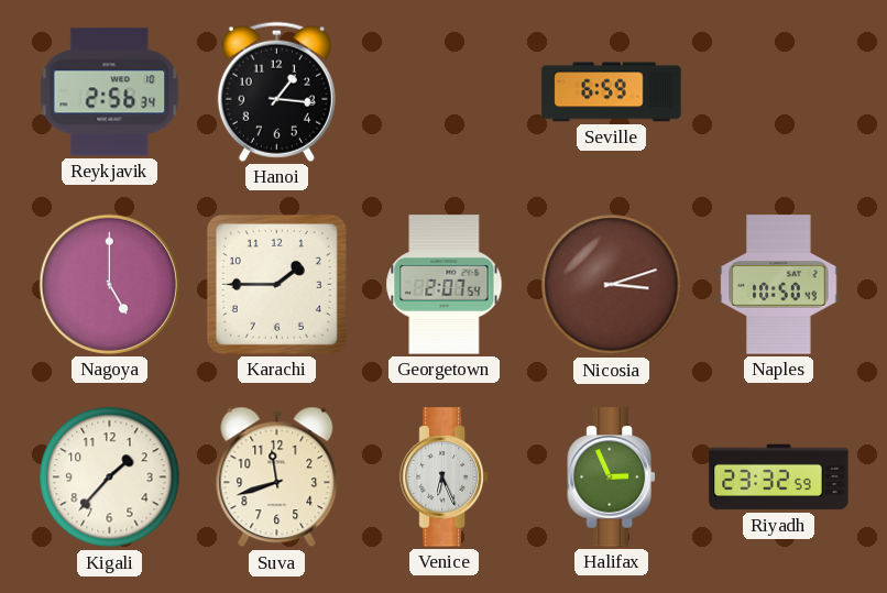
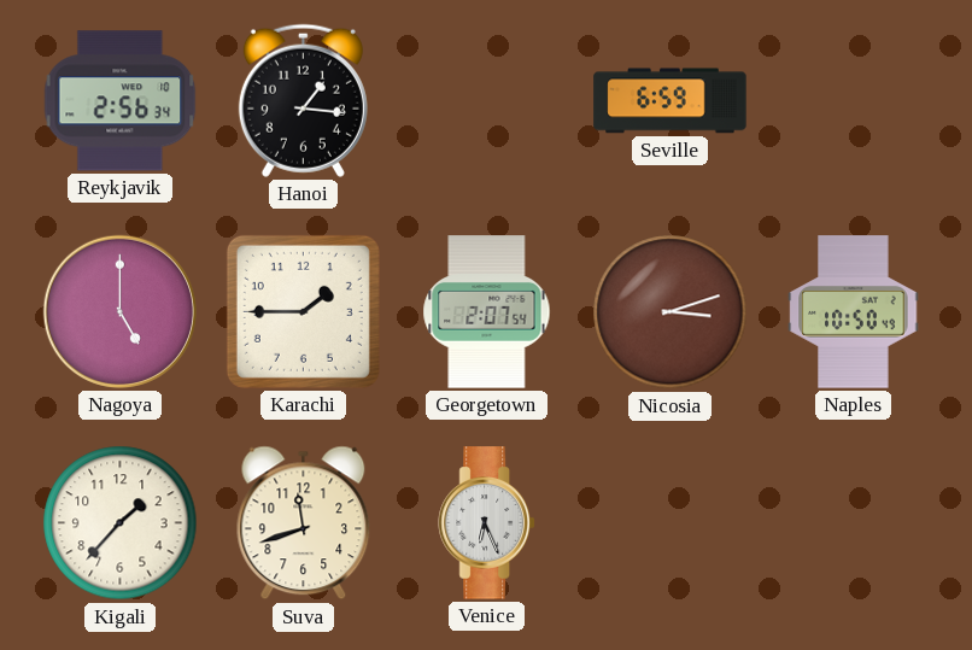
Halifax: 2:56 -> none (612, 477)
Riyadh: 23:32 -> none (779, 477)
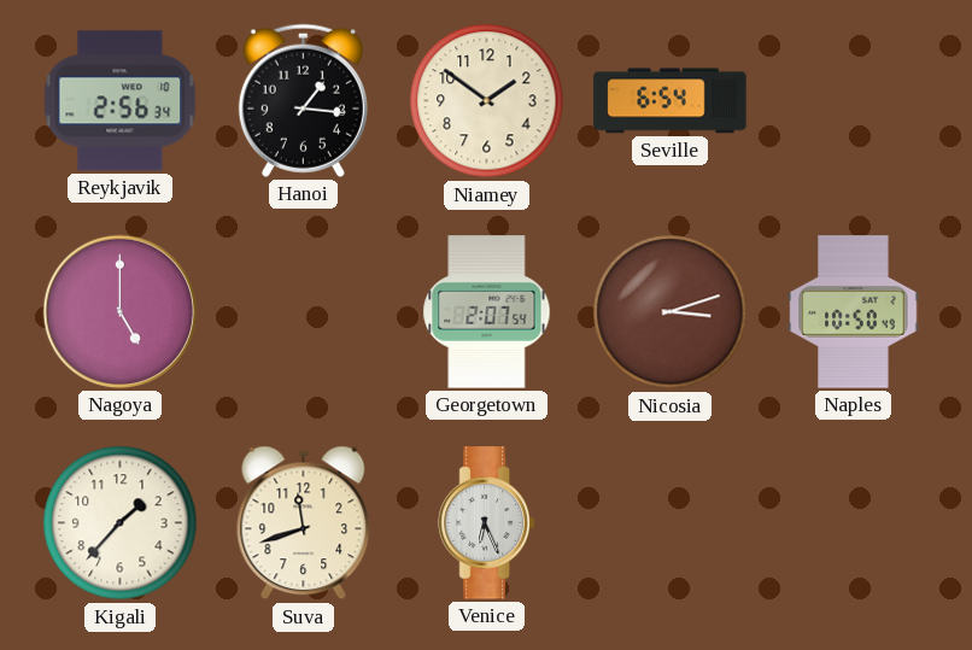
Niamey: none -> 1:51 (487, 101)
Seville: 6:59 -> 6:54 (671, 101)
Karachi: 1:45 -> none (303, 311)
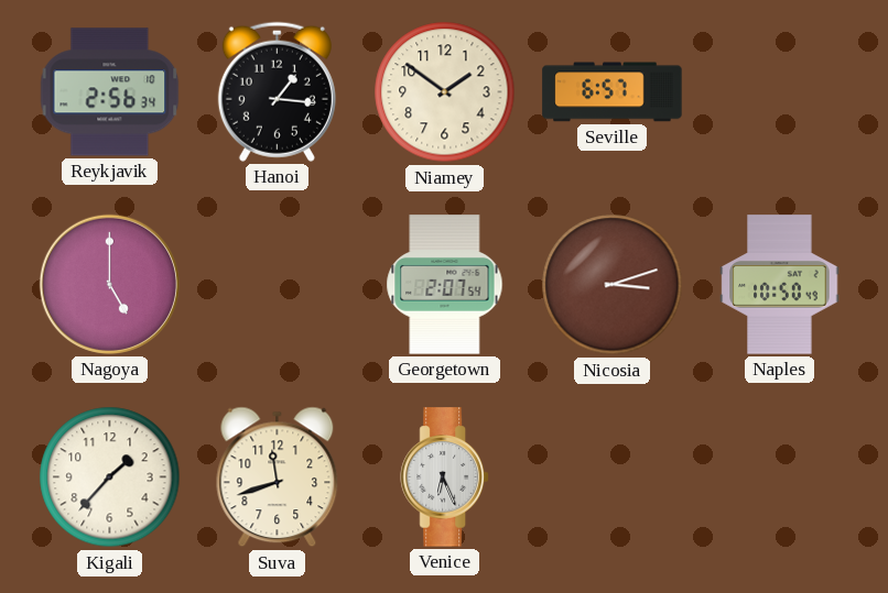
Seville: 6:54 -> 6:57 (613, 92)
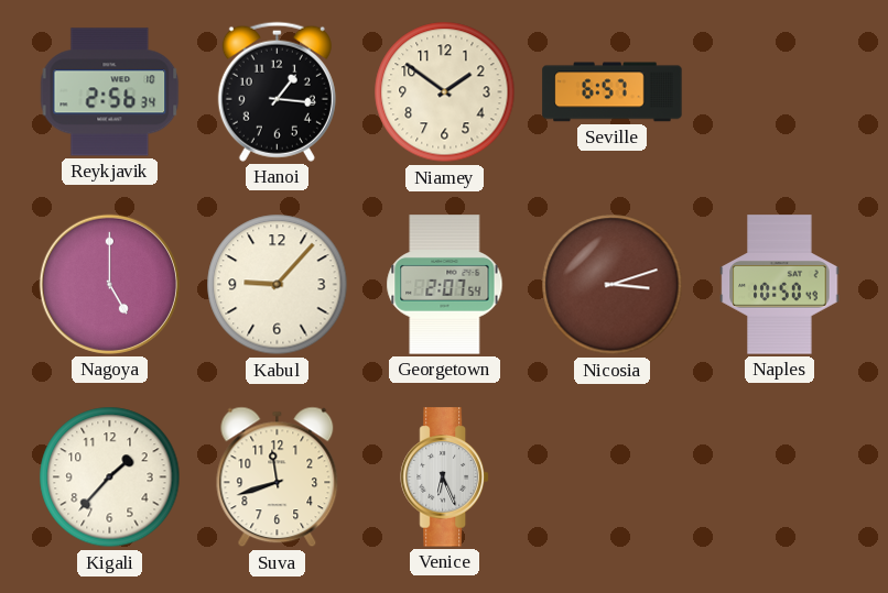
Kabul: none -> 9:07 (278, 285)
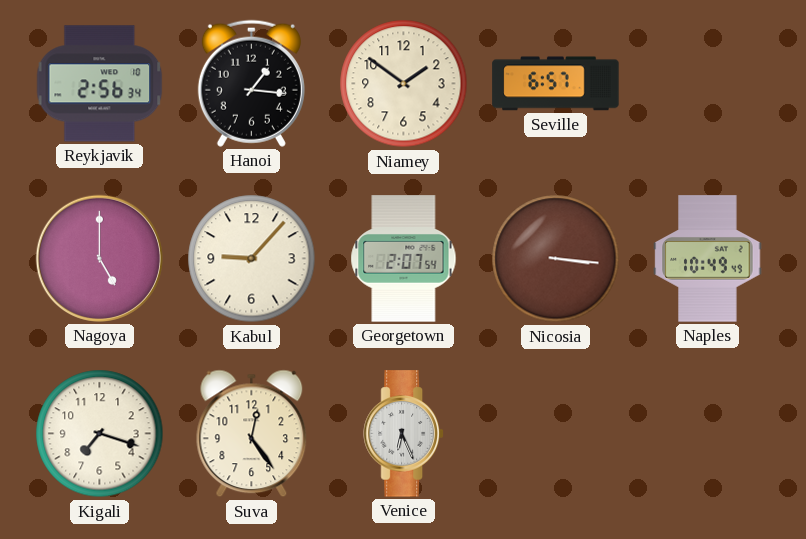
Nicosia: 3:12 -> 3:16 (556, 259)
Naples: 10:50 -> 10:49 (708, 259)
Kigali: 1:37 -> 7:18 (100, 434)
Suva: 11:42 -> 12:24 (252, 434)
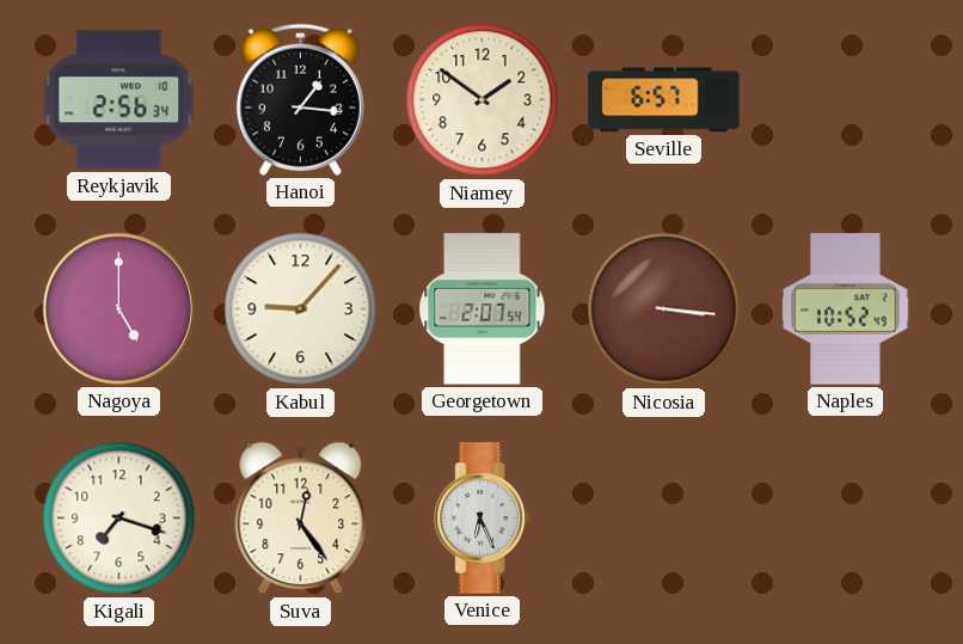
Naples: 10:49 -> 10:52 (846, 309)
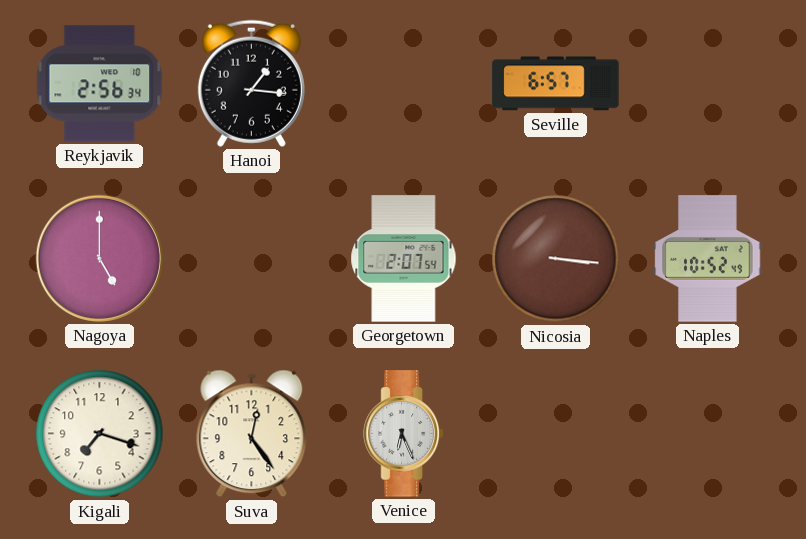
Niamey: 1:51 -> none (483, 100)
Kabul: 9:07 -> none (301, 309)
